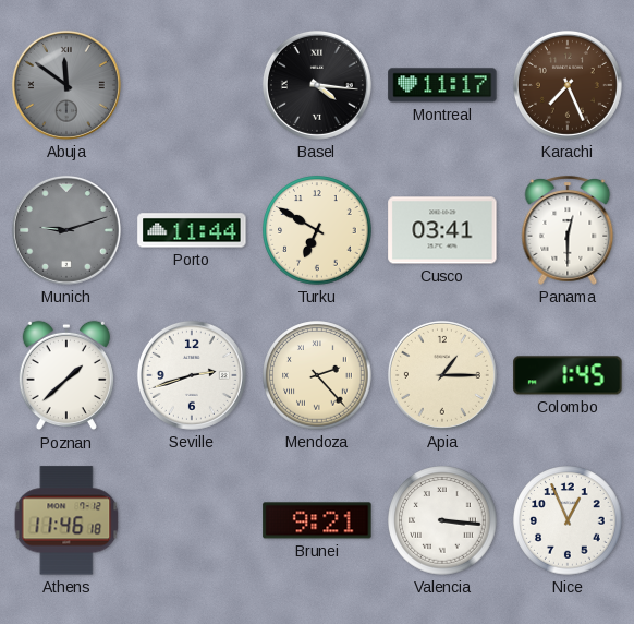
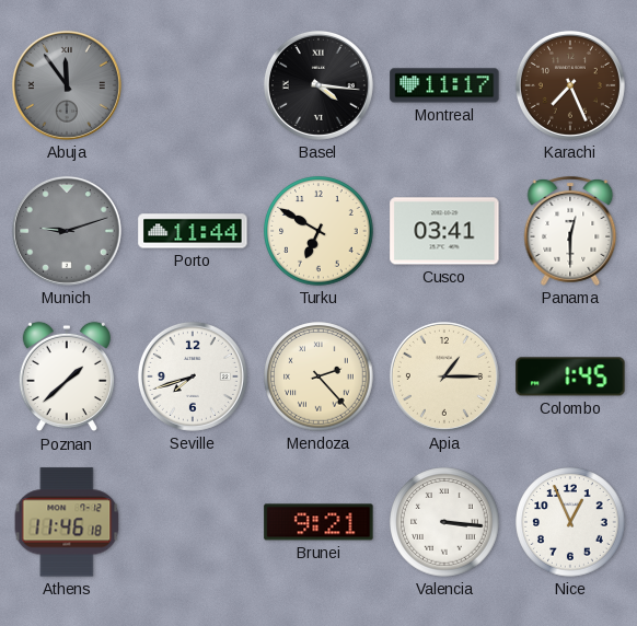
Abuja: 11:51 -> 11:54 (67, 85)
Seville: 2:42 -> 7:42 (193, 376)
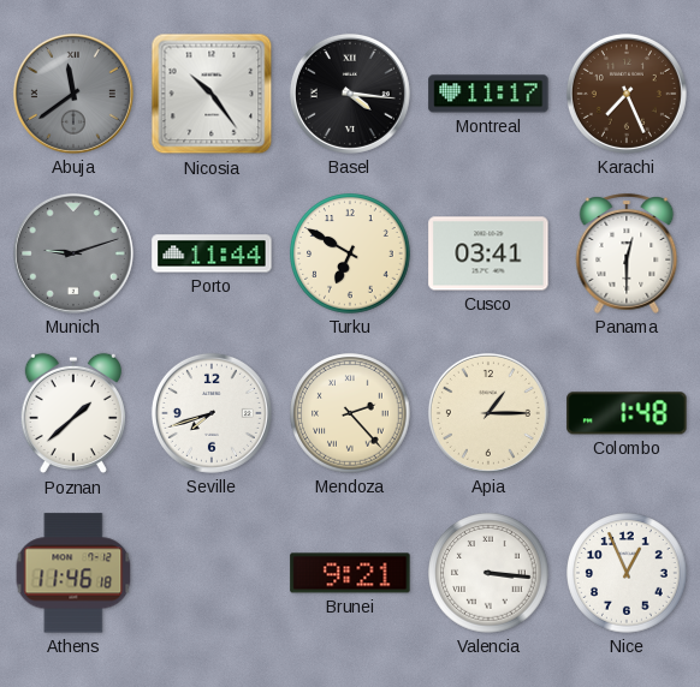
Abuja: 11:54 -> 11:39 (73, 94)
Nicosia: none -> 10:24 (212, 94)
Colombo: 1:45 -> 1:48 (627, 413)
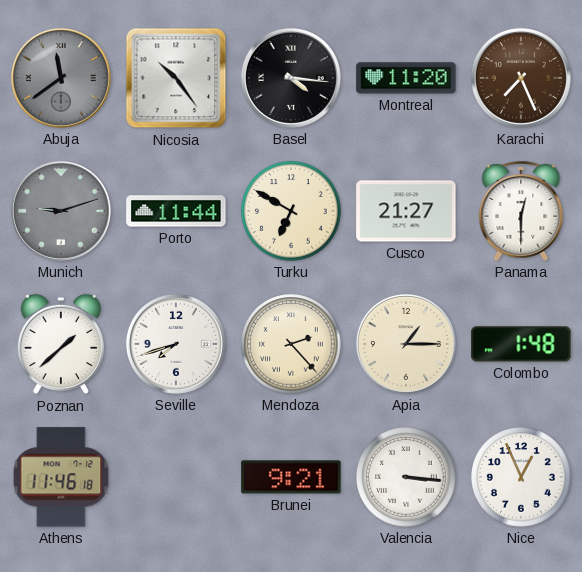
Montreal: 11:17 -> 11:20 (406, 78)
Cusco: 03:41 -> 21:27 (406, 211)
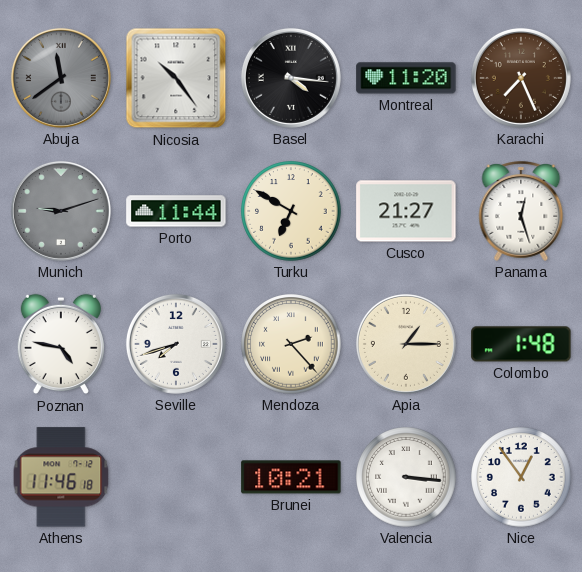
Panama: 12:30 -> 12:27 (521, 212)
Poznan: 1:38 -> 4:47 (61, 344)
Brunei: 9:21 -> 10:21 (291, 477)
Nice: 12:56 -> 12:54 (521, 477)
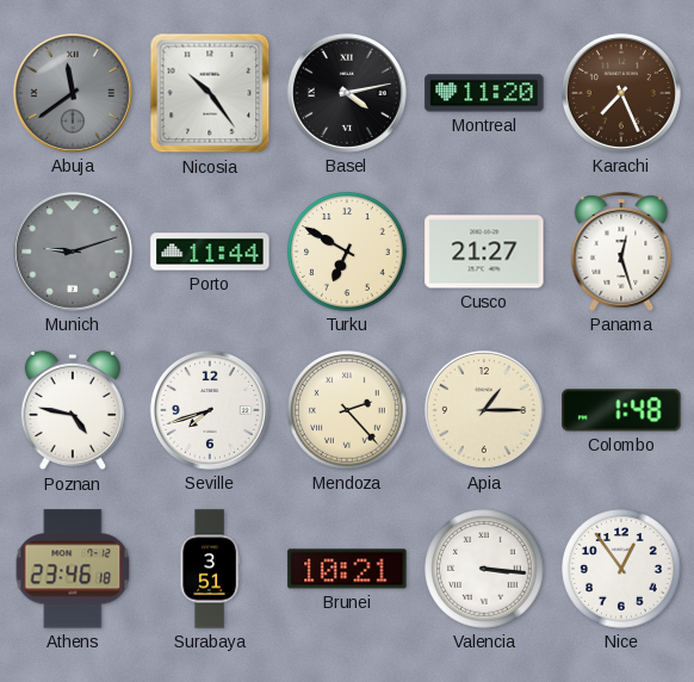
Basel: 4:16 -> 4:13 (347, 93)
Athens: 11:46 -> 23:46 (73, 569)
Surabaya: none -> 3:51 (210, 569)
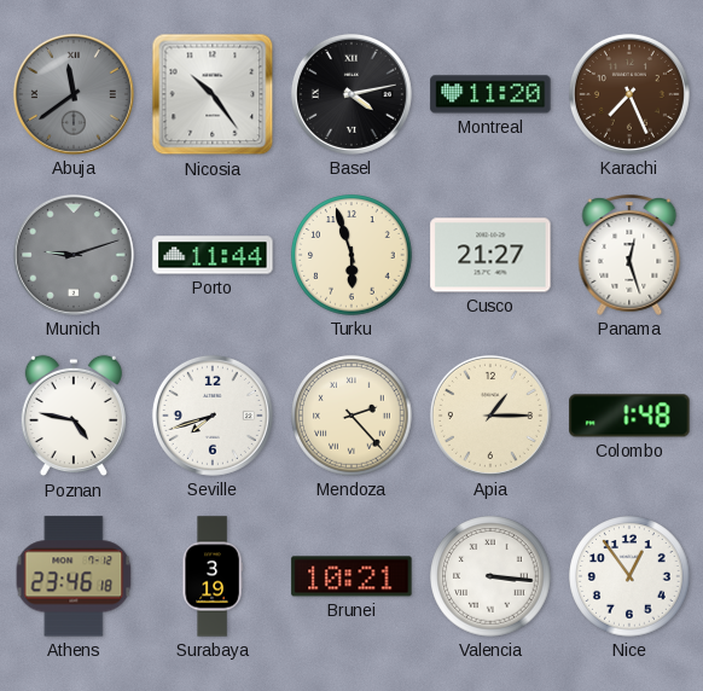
Turku: 6:50 -> 5:57 (351, 255)
Surabaya: 3:51 -> 3:19 (213, 576)
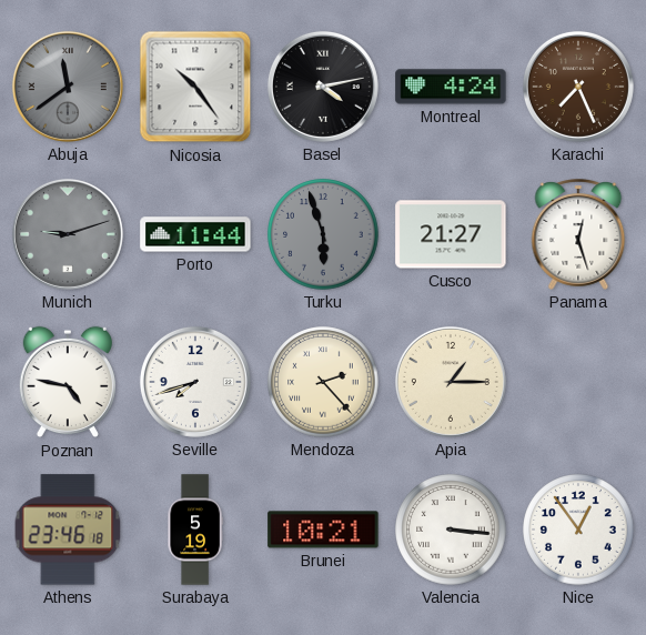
Montreal: 11:20 -> 4:24 (451, 87)
Turku dial: cream -> grey (323, 234)
Colombo: 1:48 -> none (629, 416)
Surabaya: 3:19 -> 5:19 (195, 530)
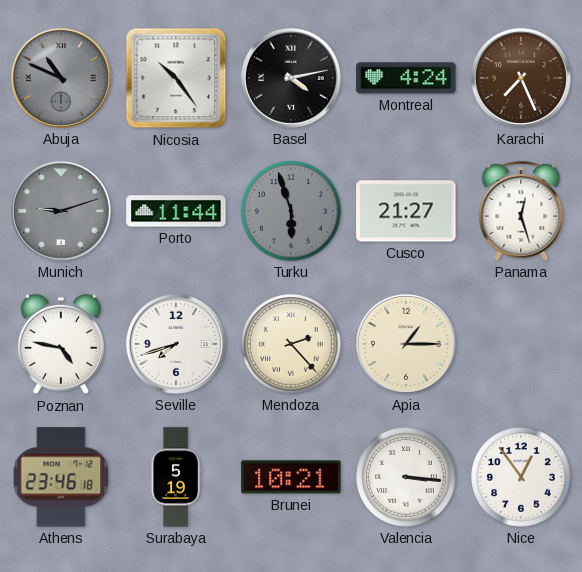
Abuja: 11:39 -> 10:49 (61, 78)
